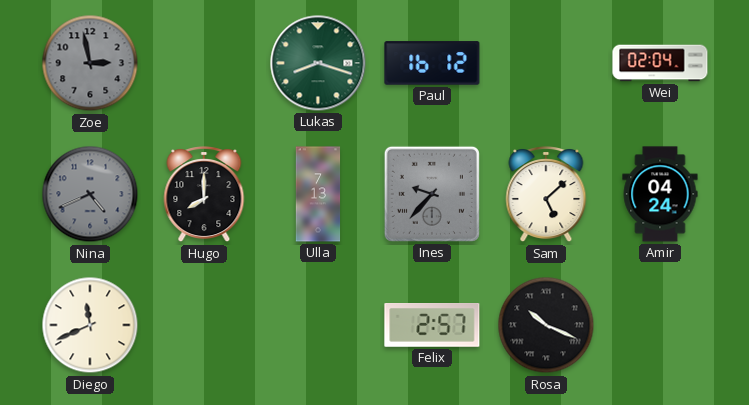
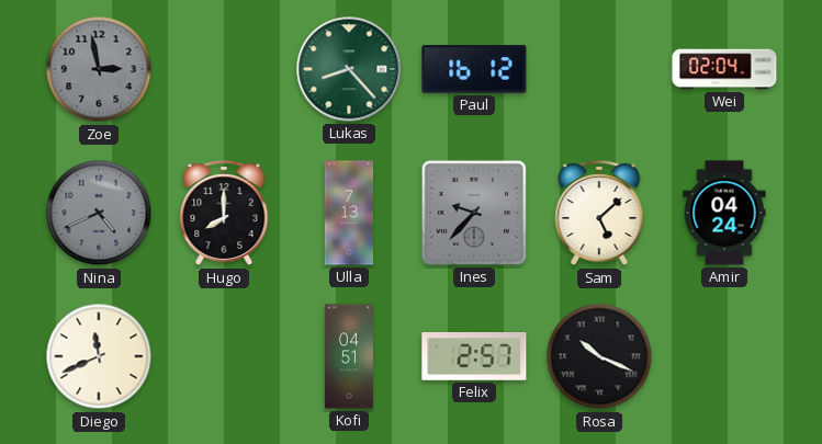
Lukas: 8:18 -> 8:23 (349, 69)
Kofi: none -> 04:51 (349, 356)
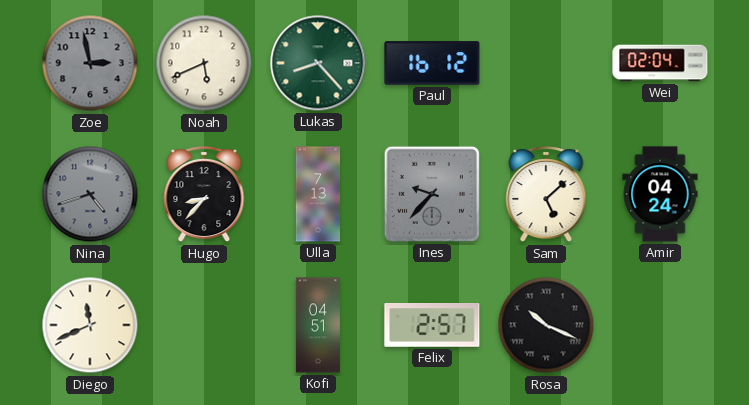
Noah: none -> 5:41 (204, 63)
Nina: 4:41 -> 4:42 (90, 194)
Hugo: 8:00 -> 8:37 (204, 195)
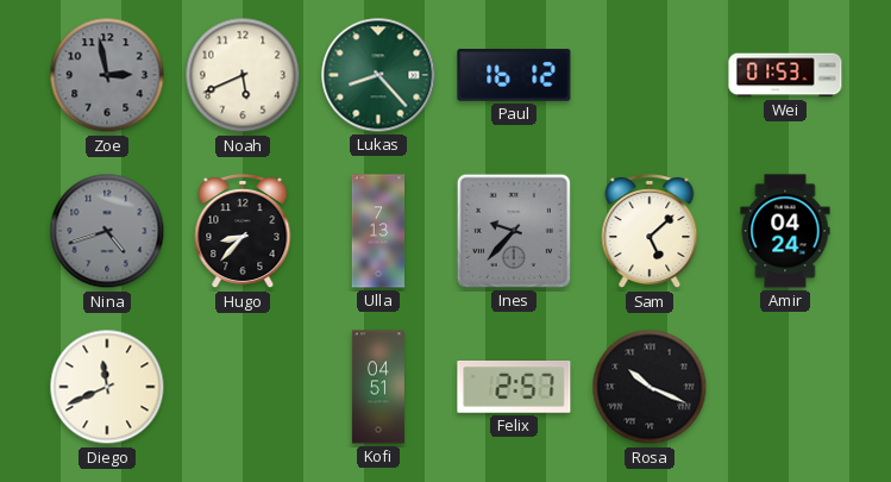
Wei: 02:04 -> 01:53 (785, 75)
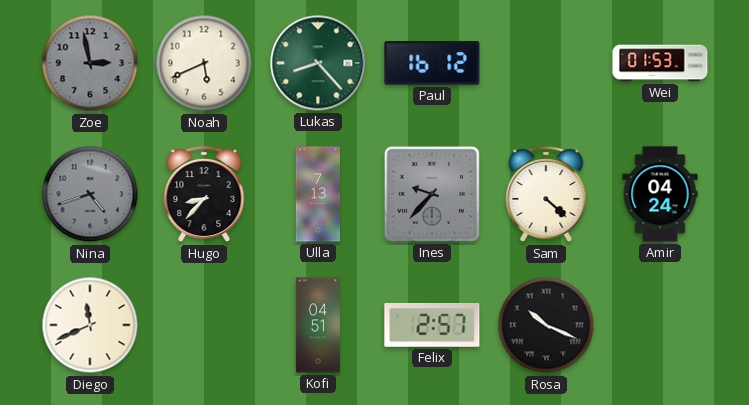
Sam: 5:08 -> 4:22 (546, 195)
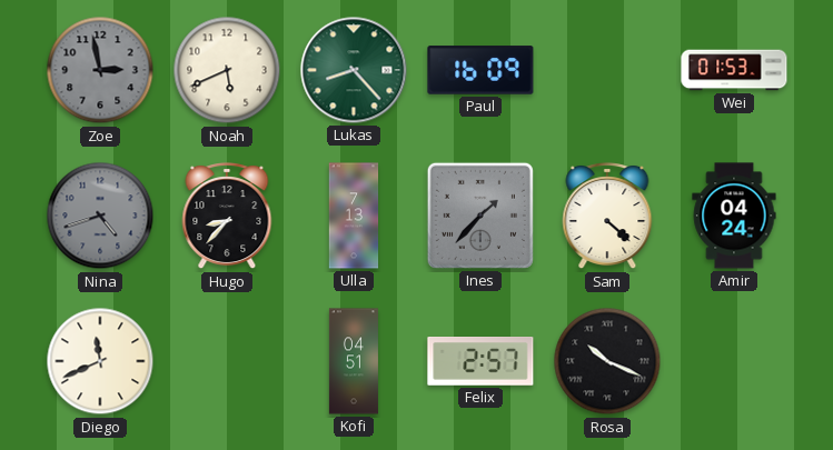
Paul: 16:12 -> 16:09 (480, 70)
Ines: 9:37 -> 1:37 (480, 216)
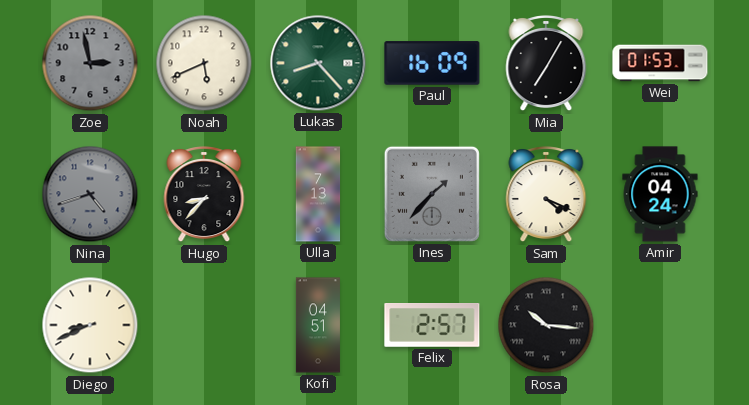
Mia: none -> 7:05 (546, 64)
Sam: 4:22 -> 4:19 (546, 195)
Diego: 11:41 -> 8:41 (90, 325)
Rosa: 10:19 -> 10:16 (546, 325)
